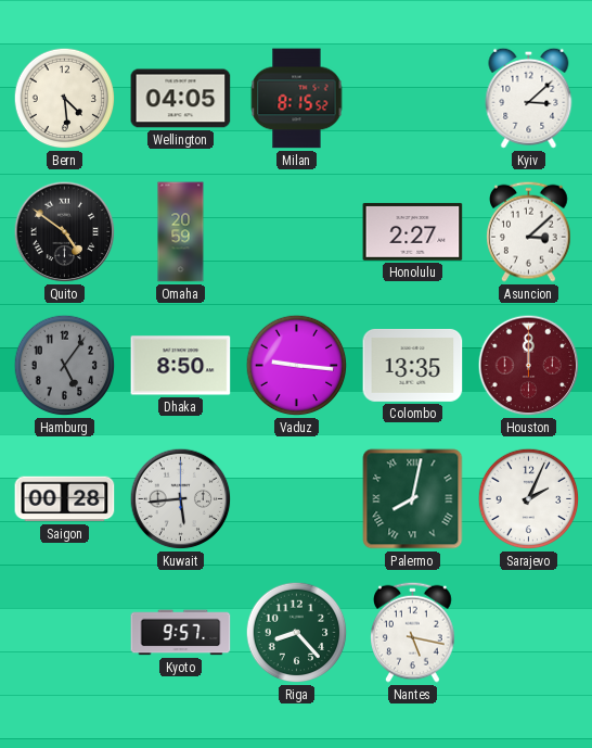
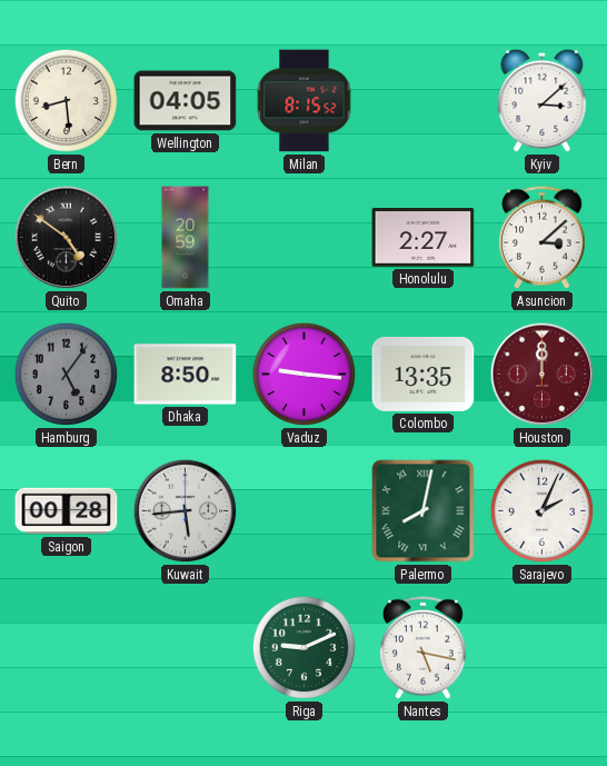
Bern: 4:29 -> 8:29 (67, 101)
Kyoto: 9:57 -> none (181, 633)
Riga: 8:23 -> 9:11 (305, 648)
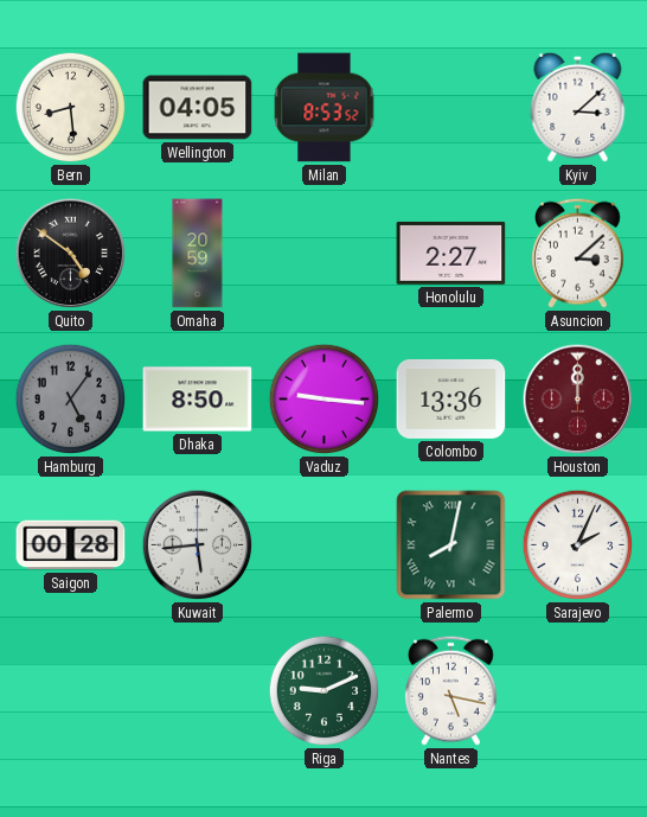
Milan: 8:15 -> 8:53 (325, 108)
Colombo: 13:35 -> 13:36 (451, 398)
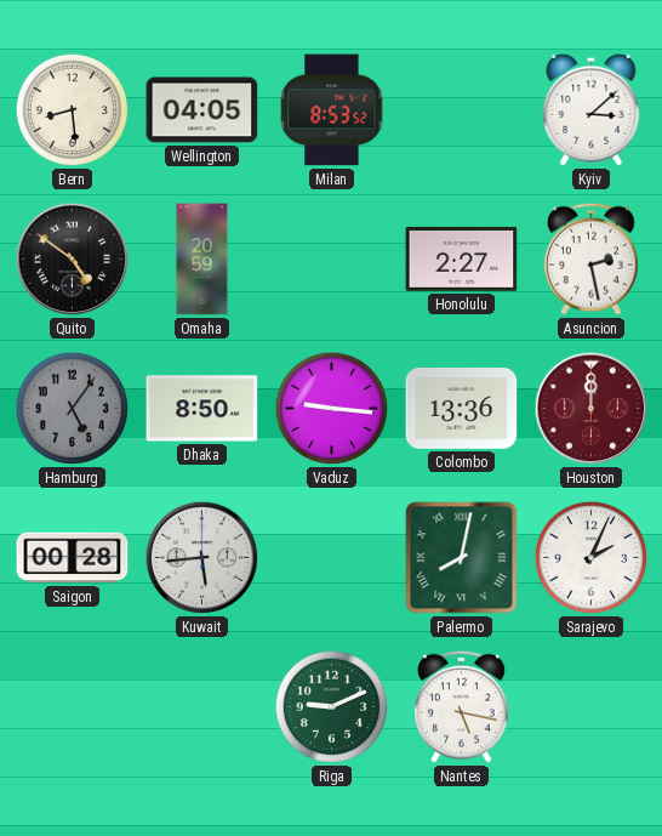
Asuncion: 3:08 -> 2:28 (592, 258)
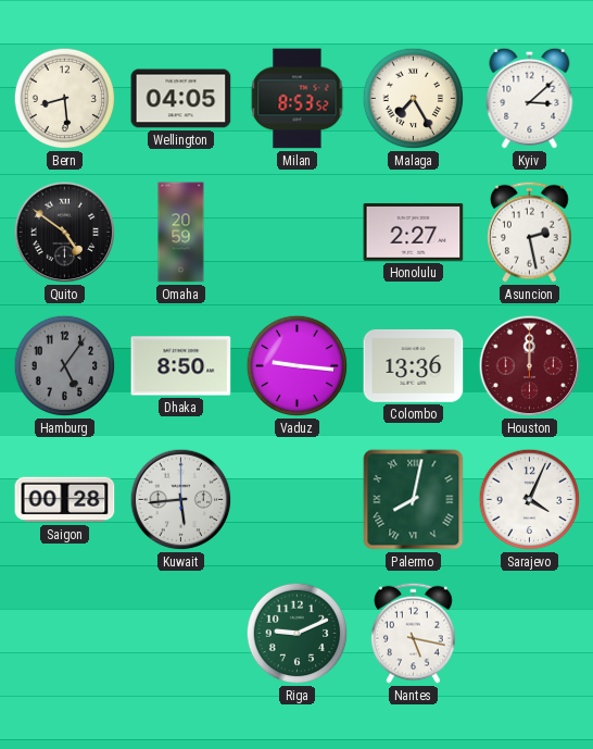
Malaga: none -> 7:25 (414, 99)
Sarajevo: 2:04 -> 4:04 (530, 500)
